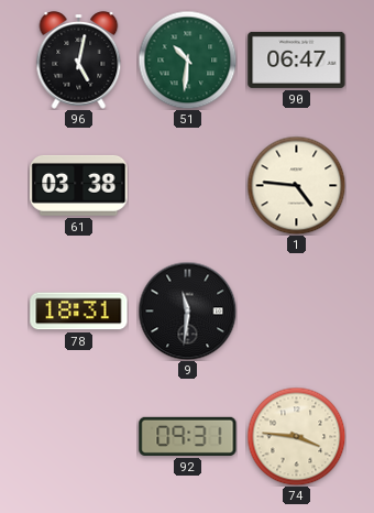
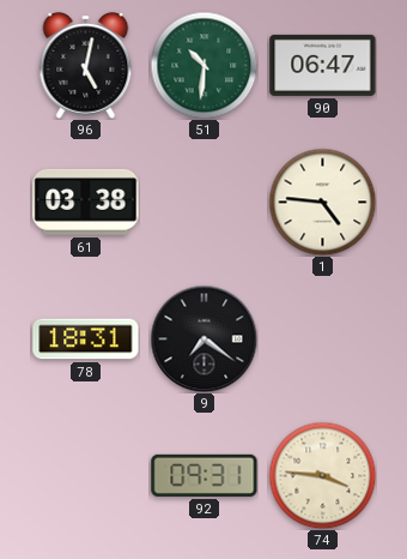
9: 11:31 -> 7:21 (203, 338)
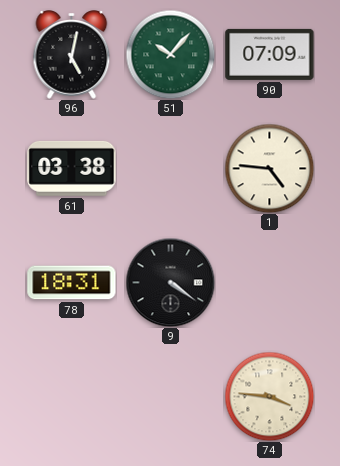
51: 10:31 -> 10:07 (170, 54)
90: 06:47 -> 07:09 (270, 54)
9: 7:21 -> 4:21 (170, 282)
92: 09:31 -> none (205, 475)
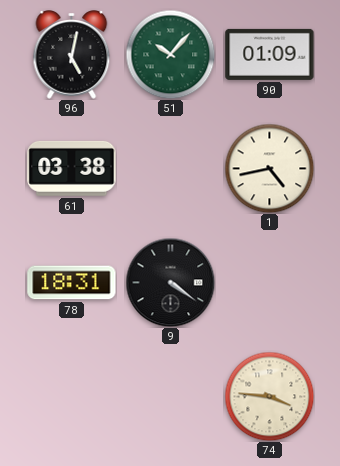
90: 07:09 -> 01:09 (270, 54)
1: 4:46 -> 4:43 (269, 168)
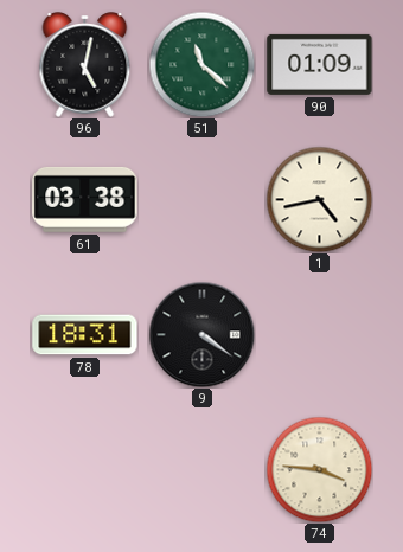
51: 10:07 -> 11:22 (201, 64)
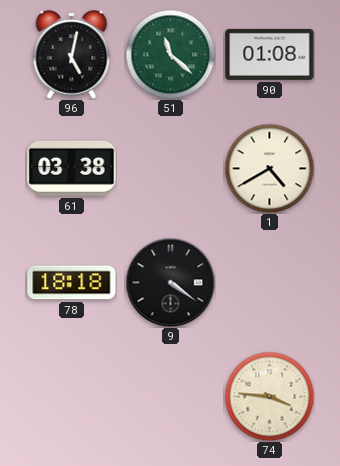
90: 01:09 -> 01:08 (270, 54)
1: 4:43 -> 4:40 (269, 168)
78: 18:31 -> 18:18 (72, 283)
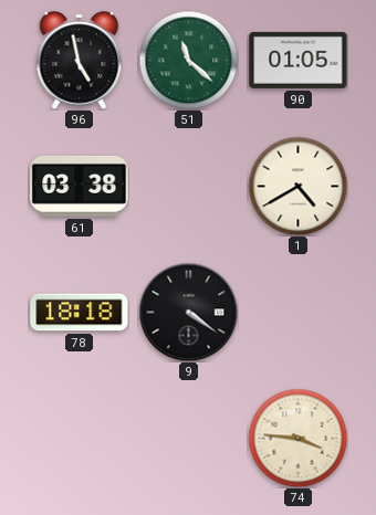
96: 5:02 -> 4:58 (80, 61)
90: 01:08 -> 01:05 (299, 60)
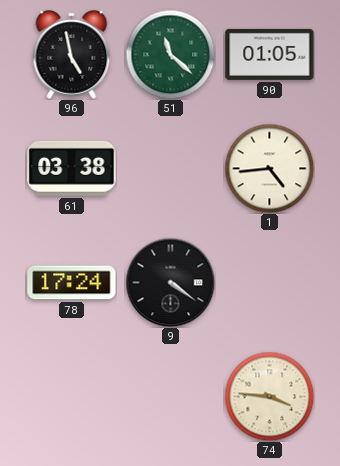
1: 4:40 -> 4:44 (269, 168)
78: 18:18 -> 17:24 (72, 283)
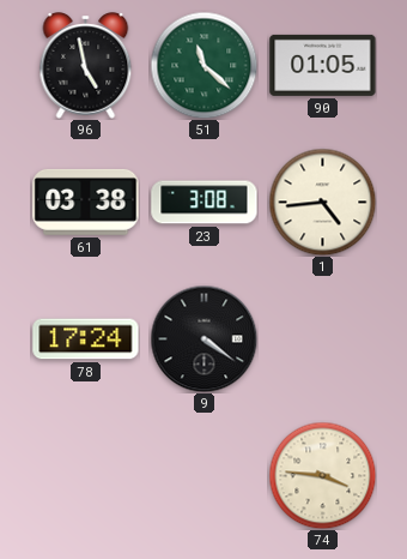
23: none -> 3:08 (205, 203)
